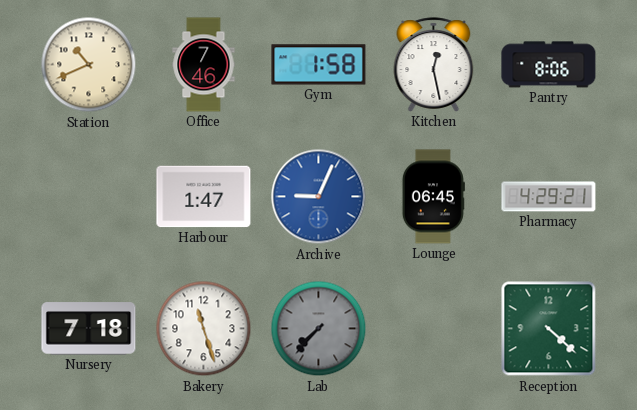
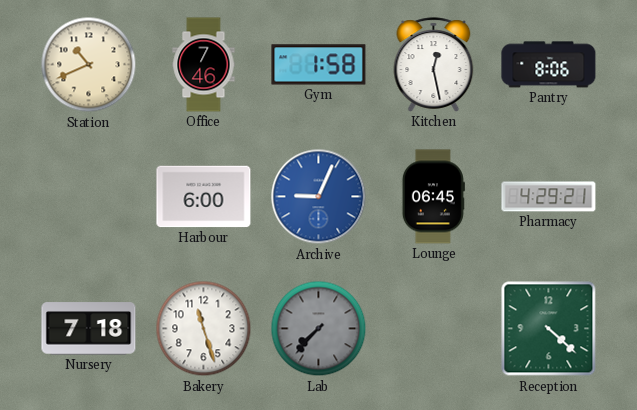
Harbour: 1:47 -> 6:00 (204, 197)
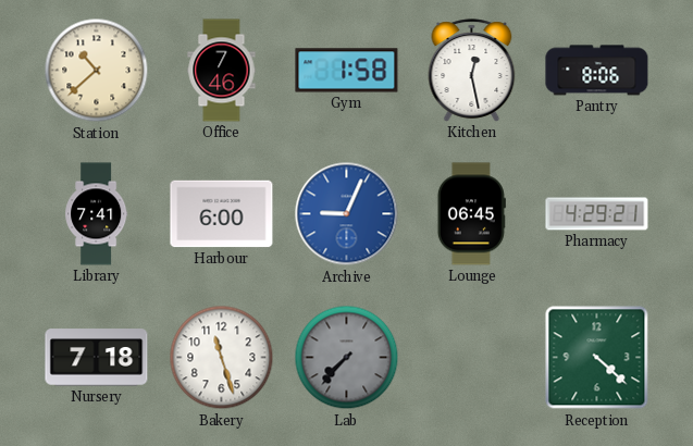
Station: 10:41 -> 10:38 (97, 71)
Library: none -> 7:41 (97, 214)
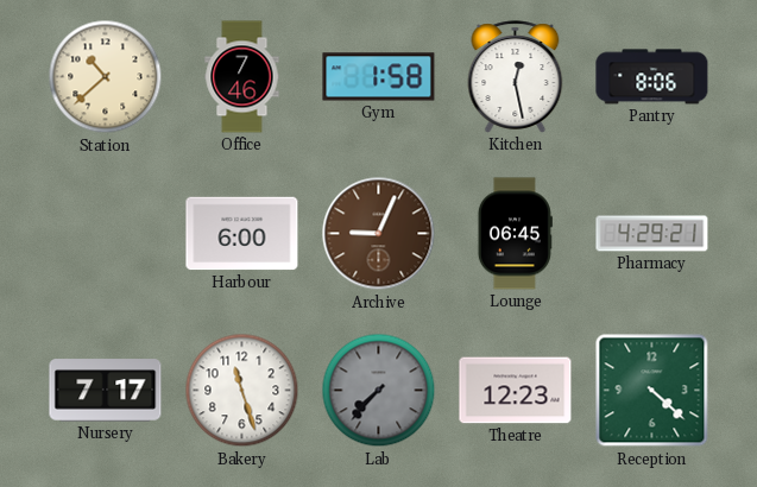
Library: 7:41 -> none (97, 214)
Archive dial: blue -> brown (379, 234)
Nursery: 7:18 -> 7:17 (106, 391)
Theatre: none -> 12:23 (516, 391)
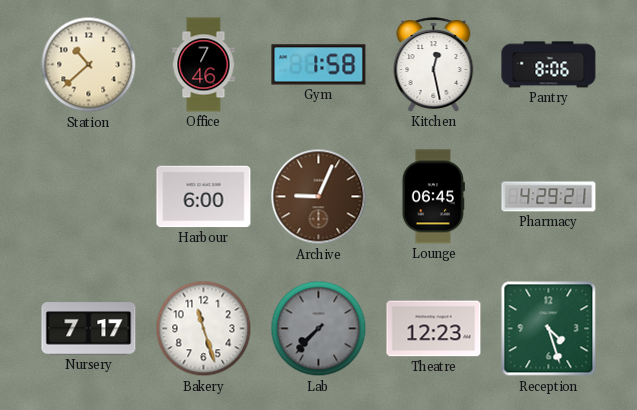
Reception: 4:22 -> 4:27 (549, 329)
